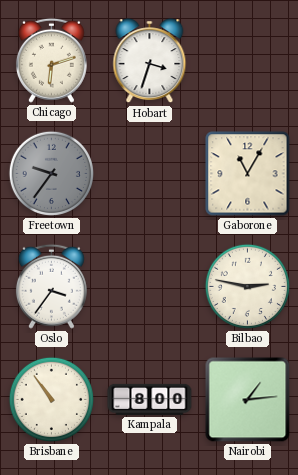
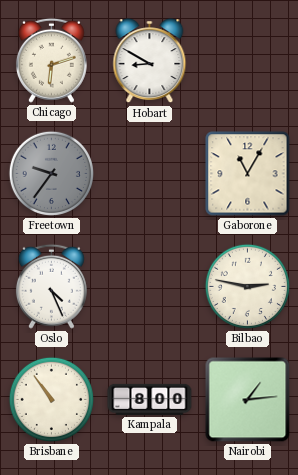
Hobart: 3:33 -> 8:50 (150, 61)
Oslo: 3:36 -> 4:26 (51, 286)
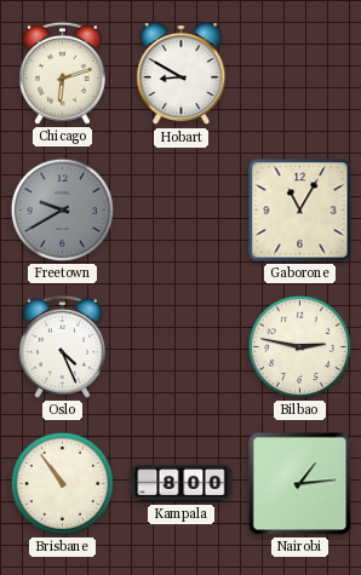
Freetown: 9:36 -> 9:40 (62, 209)
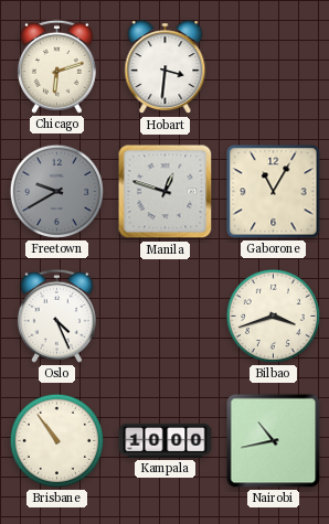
Hobart: 8:50 -> 3:31 (166, 67)
Manila: none -> 12:48 (166, 192)
Bilbao: 2:47 -> 3:42 (273, 316)
Kampala: 8:00 -> 10:00 (166, 440)
Nairobi: 1:14 -> 10:43 (274, 441)
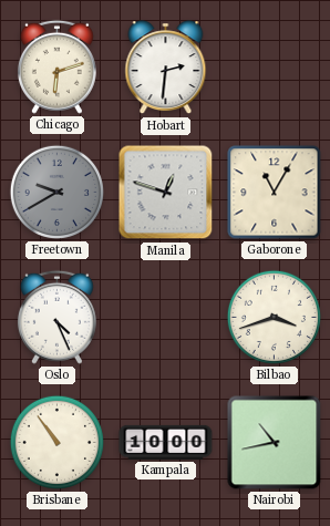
Hobart: 3:31 -> 2:31 (166, 68)
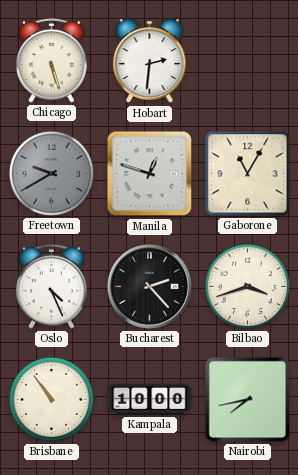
Chicago: 6:12 -> 5:27 (51, 60)
Bucharest: none -> 2:23 (149, 286)
Nairobi: 10:43 -> 7:43 (248, 400)
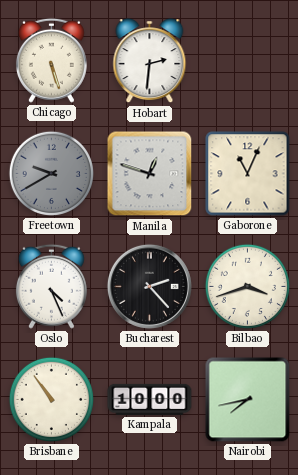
Gaborone: 11:05 -> 11:04 (248, 174)
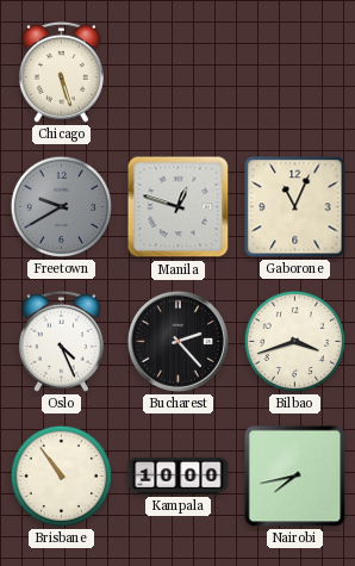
Hobart: 2:31 -> none (150, 61)
